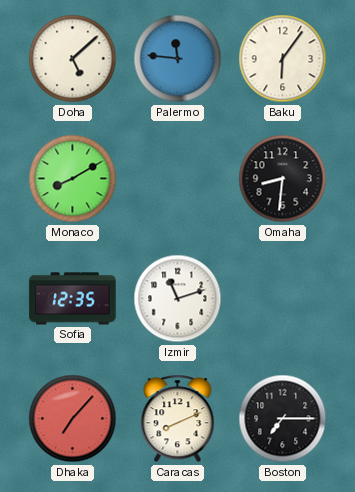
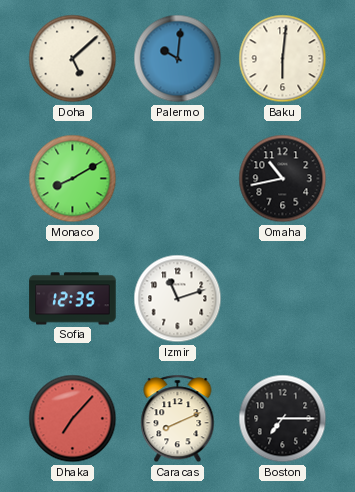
Palermo: 11:46 -> 10:01 (178, 59)
Baku: 6:06 -> 6:01 (283, 59)
Omaha: 8:31 -> 10:43 (283, 179)
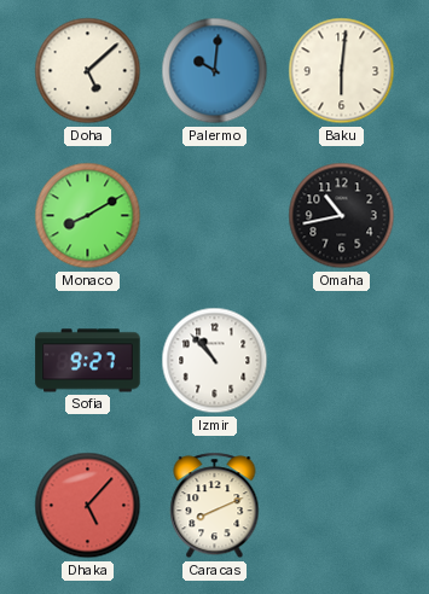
Sofia: 12:35 -> 9:27 (88, 361)
Izmir: 11:12 -> 10:53 (215, 361)
Dhaka: 7:07 -> 5:07 (88, 506)
Boston: 7:15 -> none (283, 419)
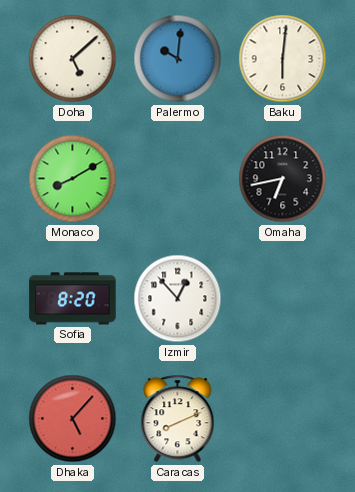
Omaha: 10:43 -> 6:43 (283, 179)
Sofia: 9:27 -> 8:20 (73, 299)
Izmir: 10:53 -> 12:53 (178, 299)
